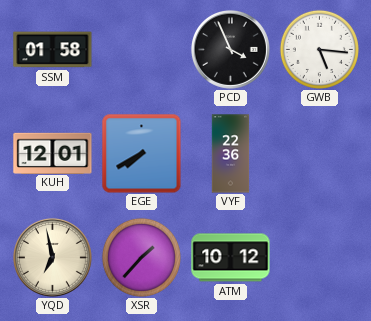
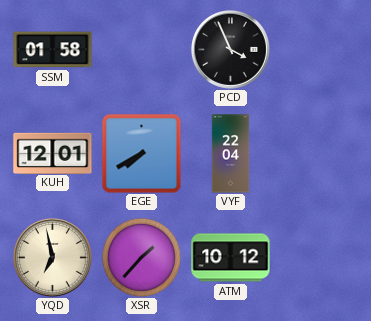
GWB: 5:16 -> none (319, 49)
VYF: 22:36 -> 22:04 (231, 154)
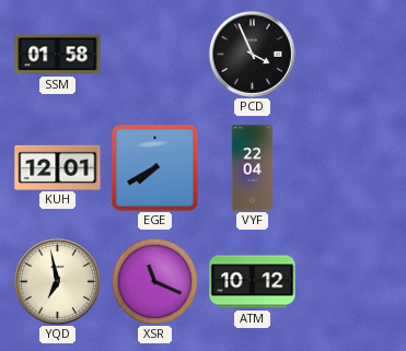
XSR: 1:37 -> 11:19 (154, 281)
